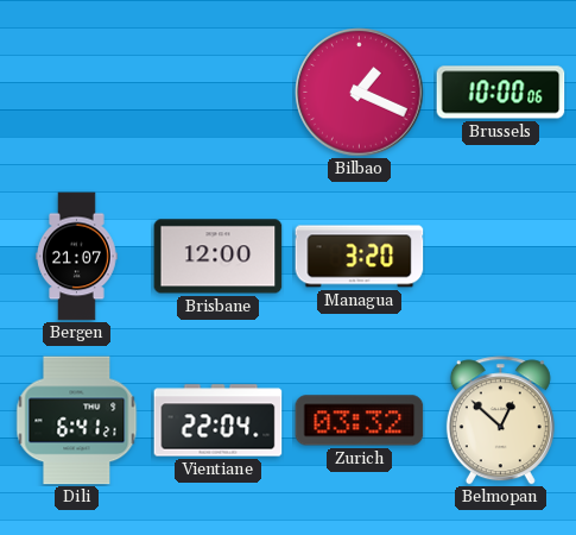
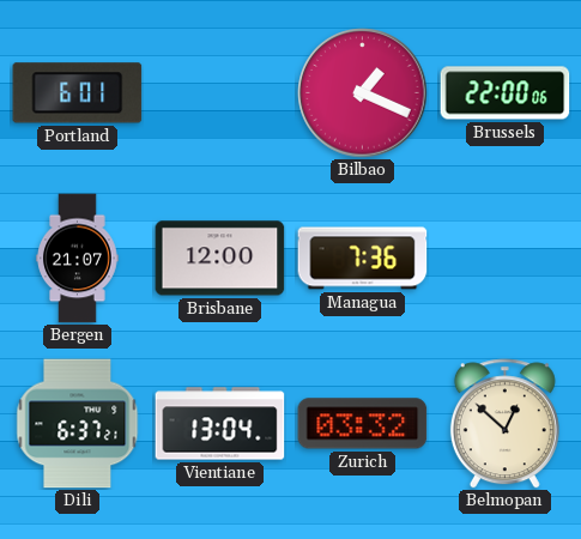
Portland: none -> 6:01 (78, 93)
Brussels: 10:00 -> 22:00 (506, 93)
Managua: 3:20 -> 7:36 (363, 259)
Dili: 6:41 -> 6:37 (78, 424)
Vientiane: 22:04 -> 13:04 (220, 424)
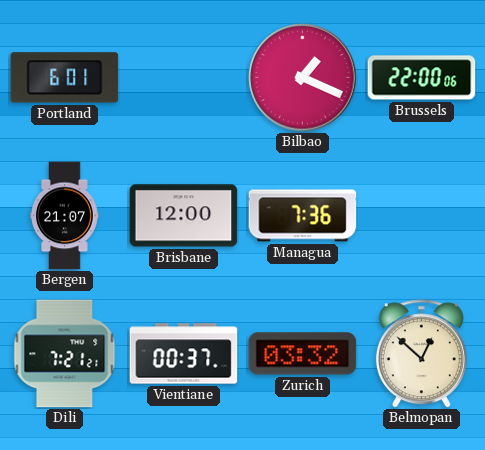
Dili: 6:37 -> 7:21 (65, 354)
Vientiane: 13:04 -> 00:37 (184, 354)
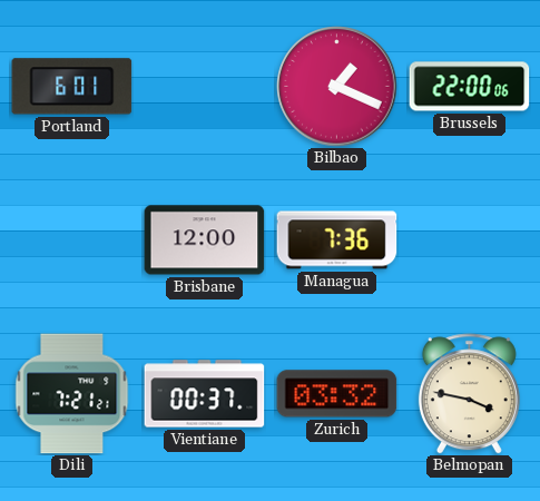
Bergen: 21:07 -> none (65, 216)
Belmopan: 12:52 -> 3:47 (469, 394)
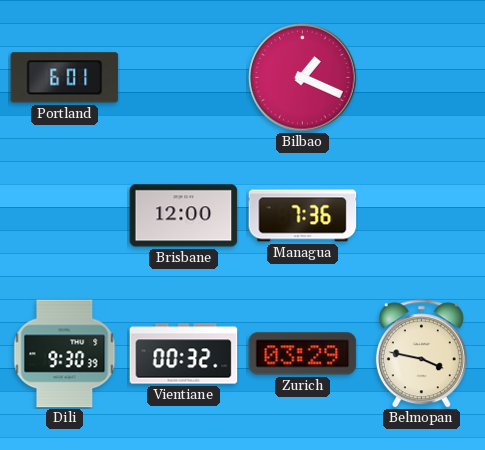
Brussels: 22:00 -> none (470, 87)
Dili: 7:21 -> 9:30 (65, 354)
Vientiane: 00:37 -> 00:32 (184, 354)
Zurich: 03:32 -> 03:29 (303, 354)
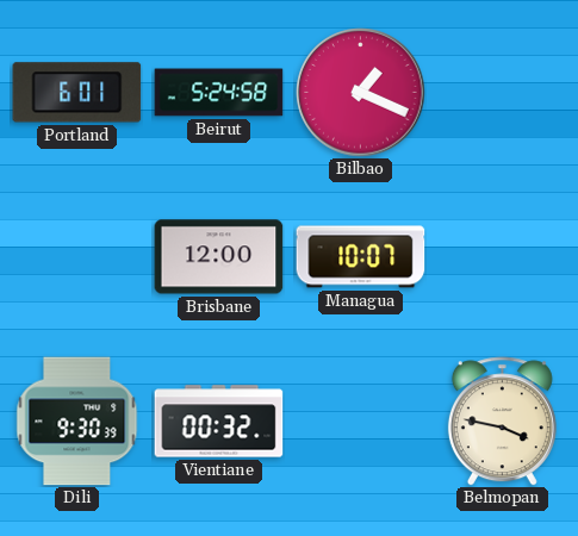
Beirut: none -> 5:24 (219, 93)
Managua: 7:36 -> 10:07 (361, 257)
Zurich: 03:29 -> none (303, 354)
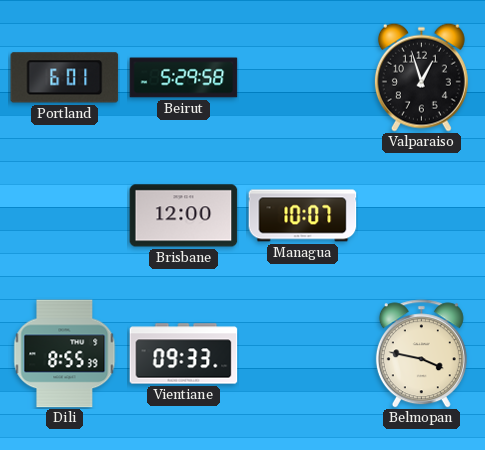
Beirut: 5:24 -> 5:29 (184, 78)
Bilbao: 1:19 -> none (361, 93)
Valparaiso: none -> 12:57 (421, 77)
Dili: 9:30 -> 8:55 (65, 354)
Vientiane: 00:32 -> 09:33 (184, 354)
